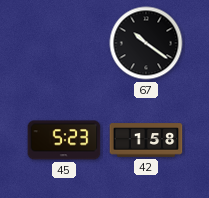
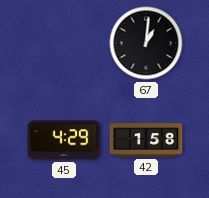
67: 10:21 -> 1:01 (146, 43)
45: 5:23 -> 4:29 (64, 140)
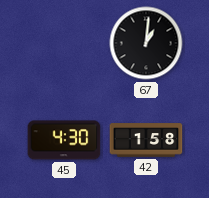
45: 4:29 -> 4:30 (64, 140)
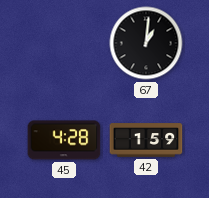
45: 4:30 -> 4:28 (64, 140)
42: 1:58 -> 1:59 (146, 140)
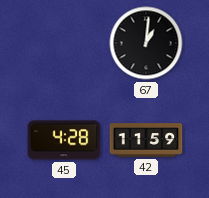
42: 1:59 -> 11:59 (146, 140)
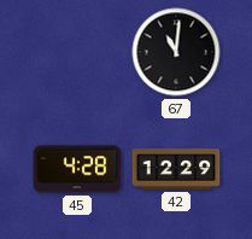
67: 1:01 -> 11:01 (176, 52)
42: 11:59 -> 12:29 (176, 169)
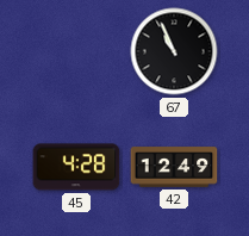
67: 11:01 -> 10:56 (174, 51)
42: 12:29 -> 12:49 (174, 167)
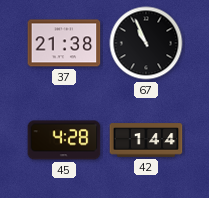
37: none -> 21:38 (64, 43)
42: 12:49 -> 1:44 (146, 140)
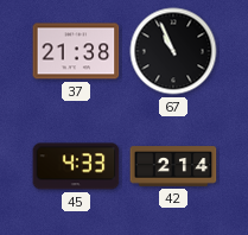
45: 4:28 -> 4:33 (76, 166)
42: 1:44 -> 2:14 (173, 166)
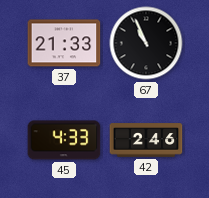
37: 21:38 -> 21:33 (64, 43)
42: 2:14 -> 2:46 (146, 140)
